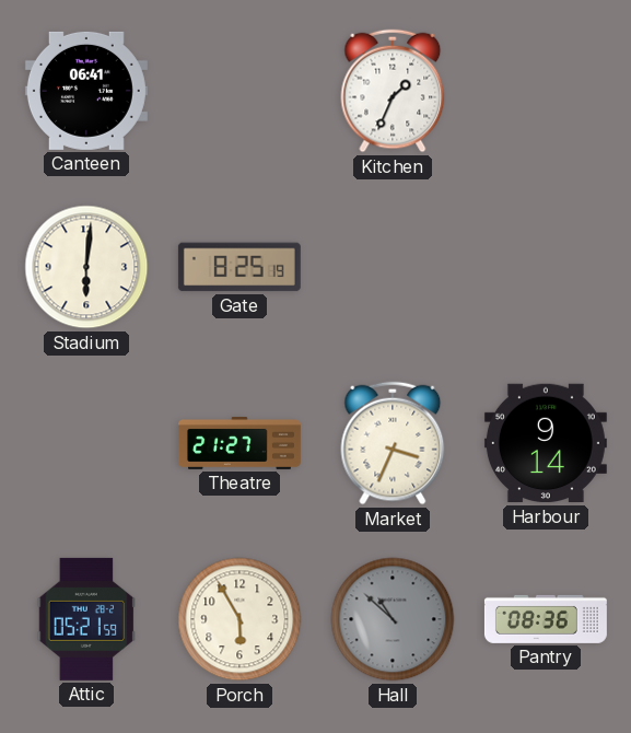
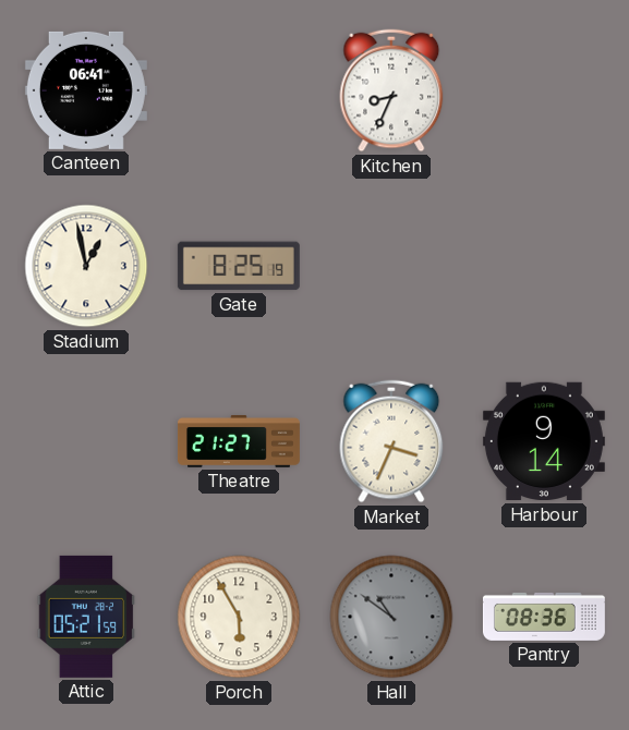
Kitchen: 1:34 -> 8:34 (391, 90)
Stadium: 6:01 -> 12:58 (86, 266)
Hall: 10:52 -> 10:51 (391, 617)
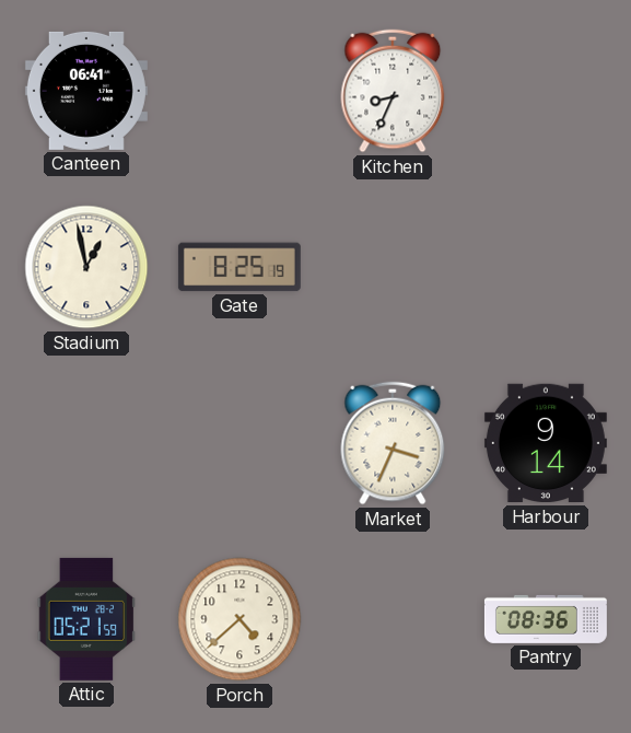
Theatre: 21:27 -> none (239, 441)
Porch: 5:55 -> 4:38 (239, 619)
Hall: 10:51 -> none (391, 617)
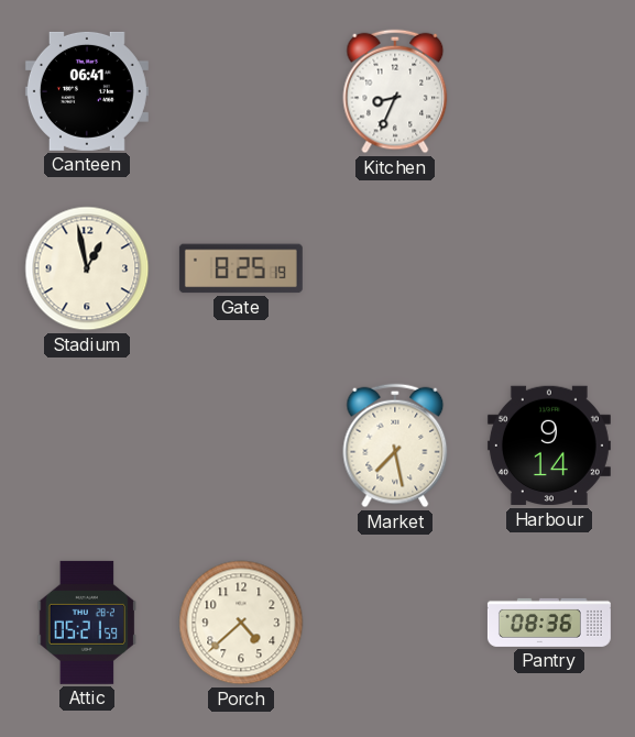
Market: 3:34 -> 7:28 (395, 446)
